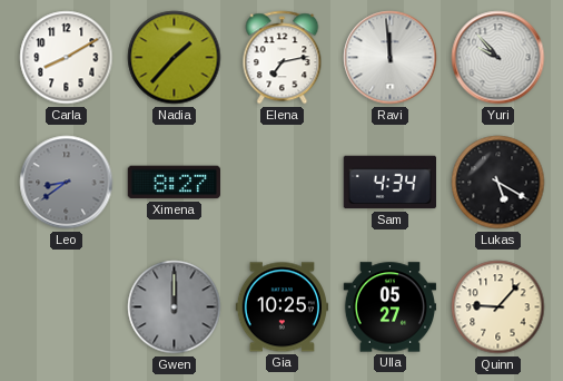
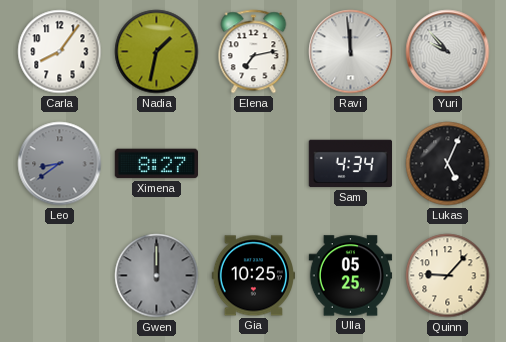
Carla: 8:10 -> 8:06 (60, 52)
Nadia: 1:37 -> 1:32 (157, 52)
Lukas: 5:20 -> 5:04 (448, 164)
Ulla: 05:27 -> 05:25 (351, 276)
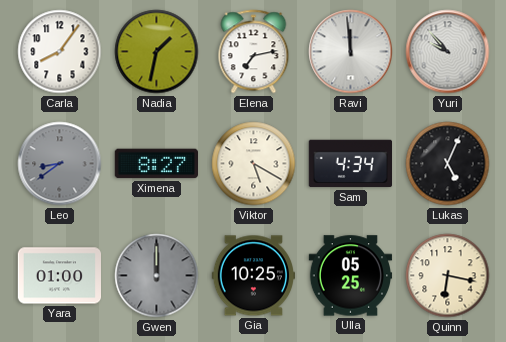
Viktor: none -> 5:20 (254, 164)
Yara: none -> 01:00 (59, 276)
Quinn: 9:07 -> 6:17 (448, 276)
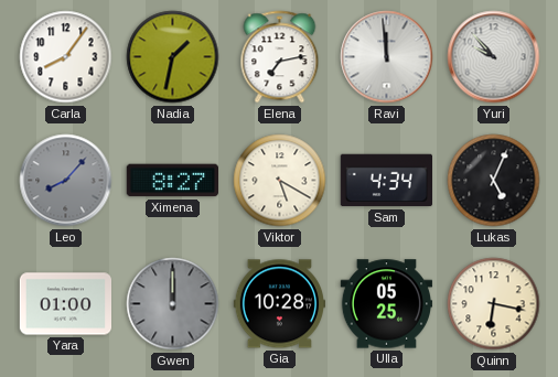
Leo: 8:39 -> 8:07 (66, 181)
Gia: 10:25 -> 10:28 (279, 304)
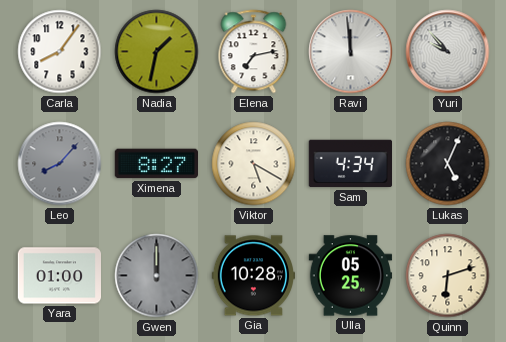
Quinn: 6:17 -> 6:12 (448, 276)
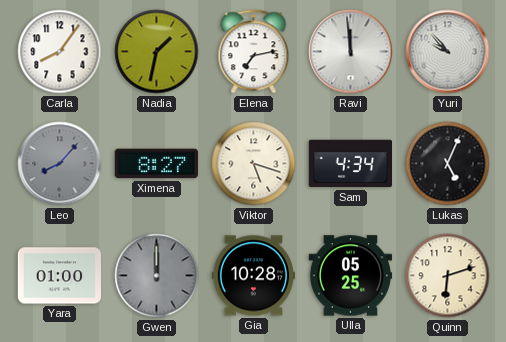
Viktor: 5:20 -> 5:18 (254, 164)
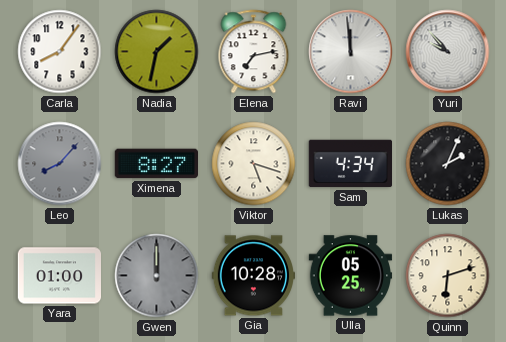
Lukas: 5:04 -> 2:04 (448, 164)
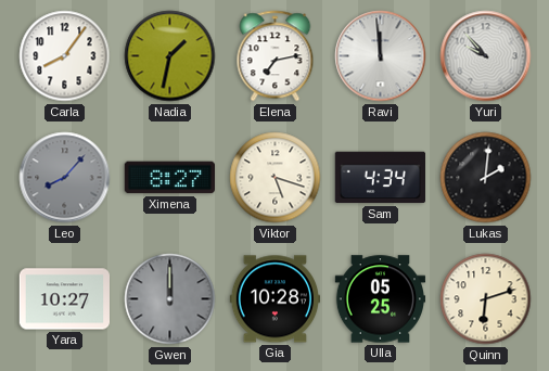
Lukas: 2:04 -> 2:01 (486, 178)
Yara: 01:00 -> 10:27 (64, 299)
